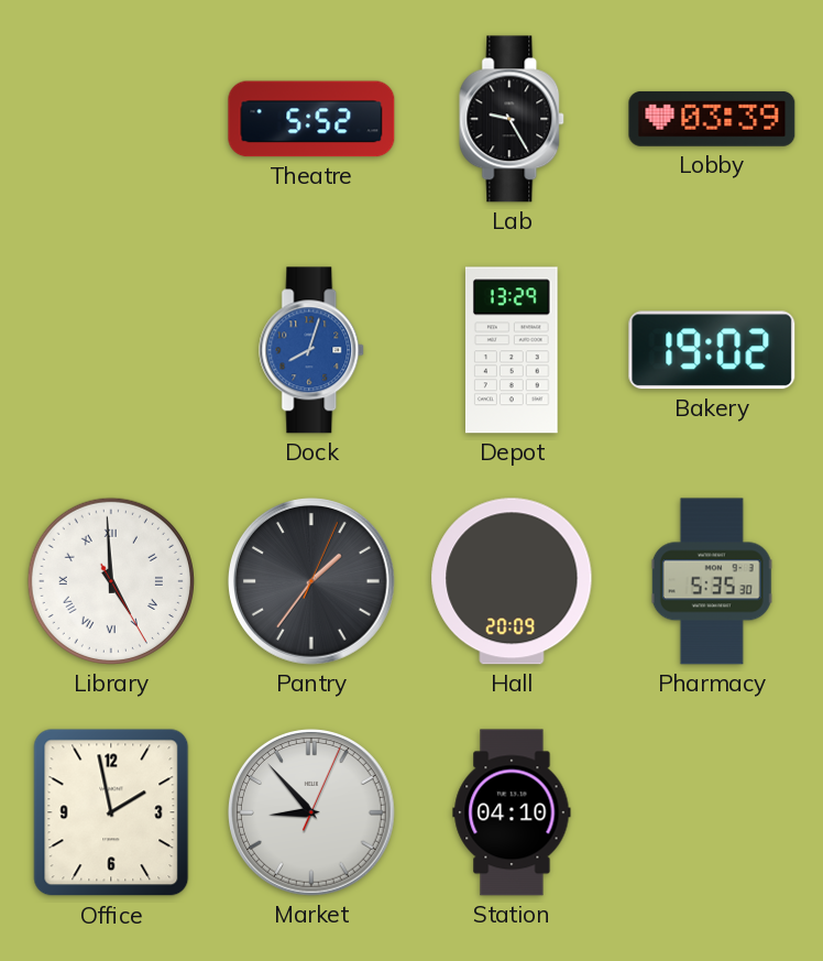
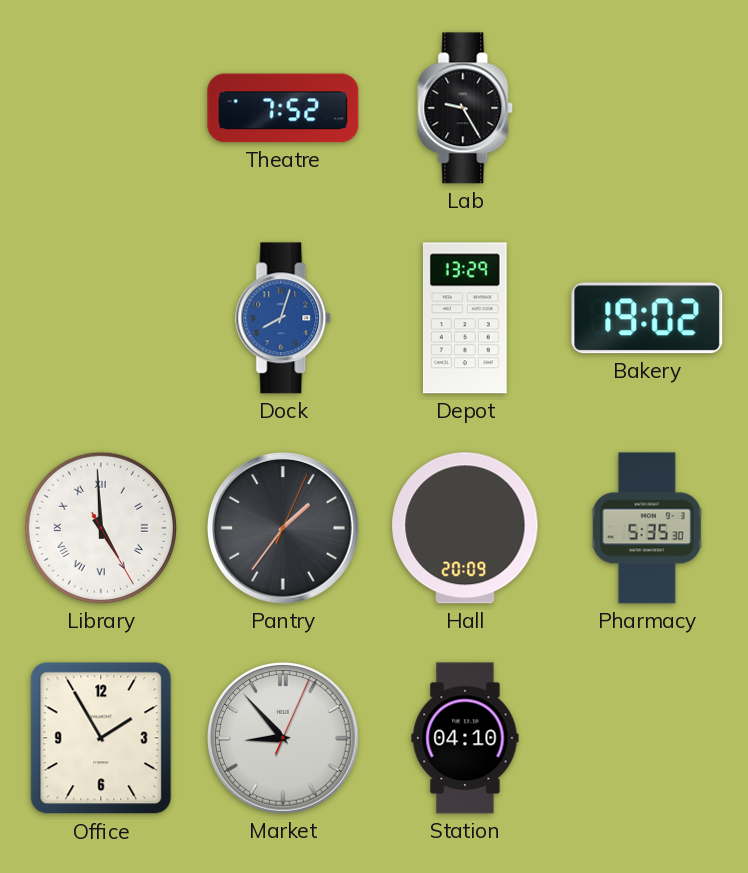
Theatre: 5:52 -> 7:52 (283, 108)
Lobby: 03:39 -> none (712, 119)
Office: 1:58 -> 1:55 (101, 738)
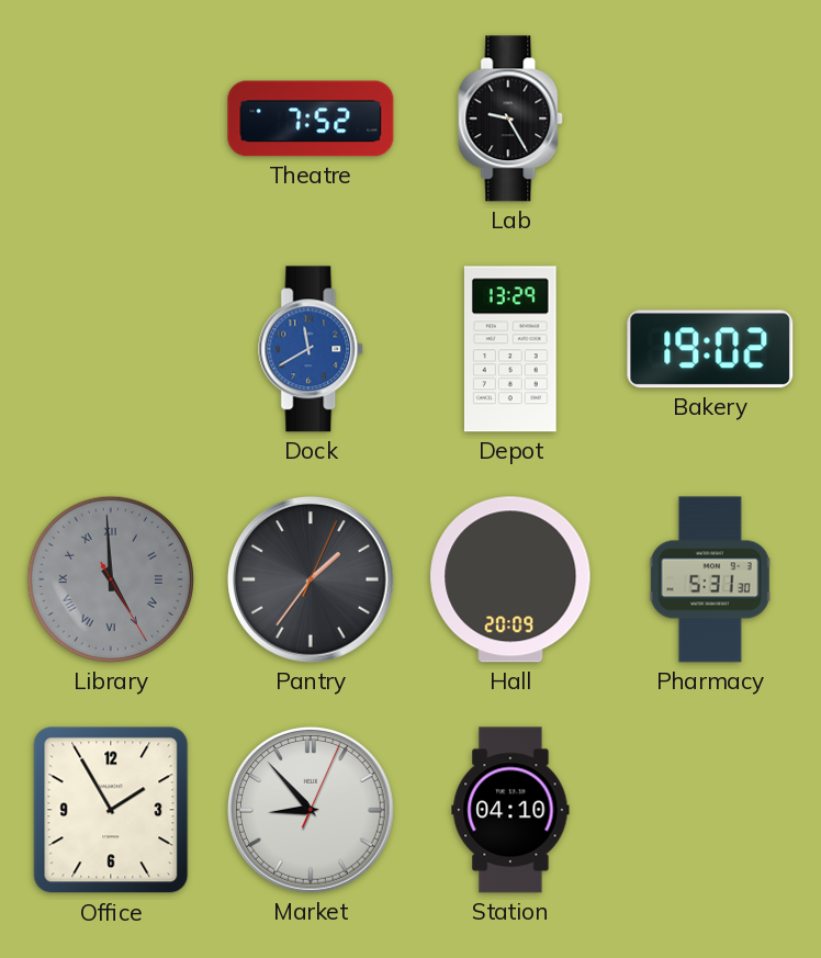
Dock: 8:03 -> 11:40 (312, 349)
Library dial: white -> grey (111, 579)
Pharmacy: 5:35 -> 5:31 (710, 579)
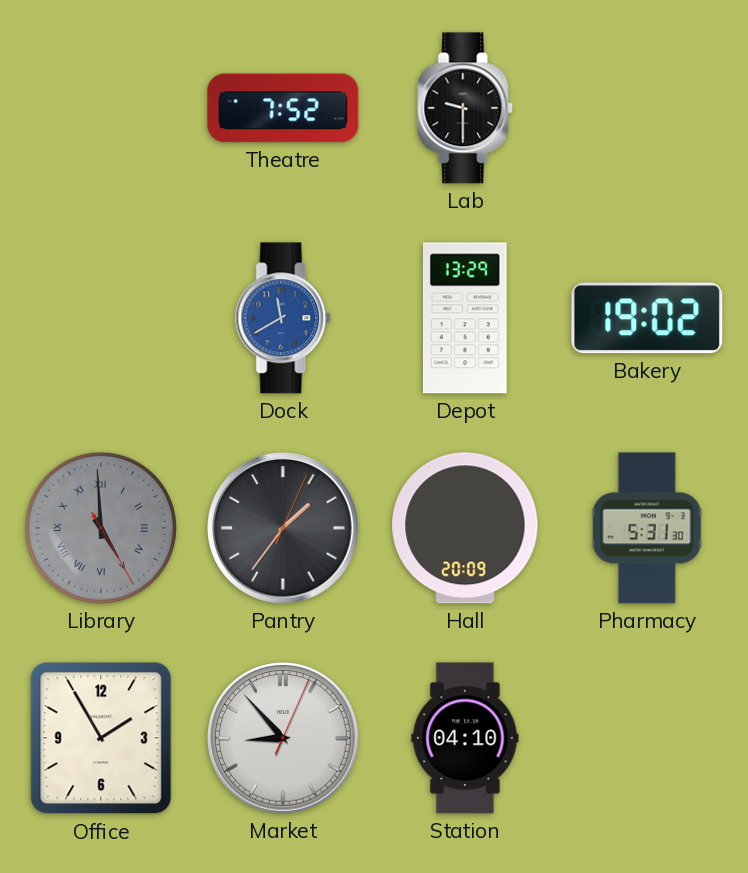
Lab: 9:25 -> 9:30 (466, 108)
